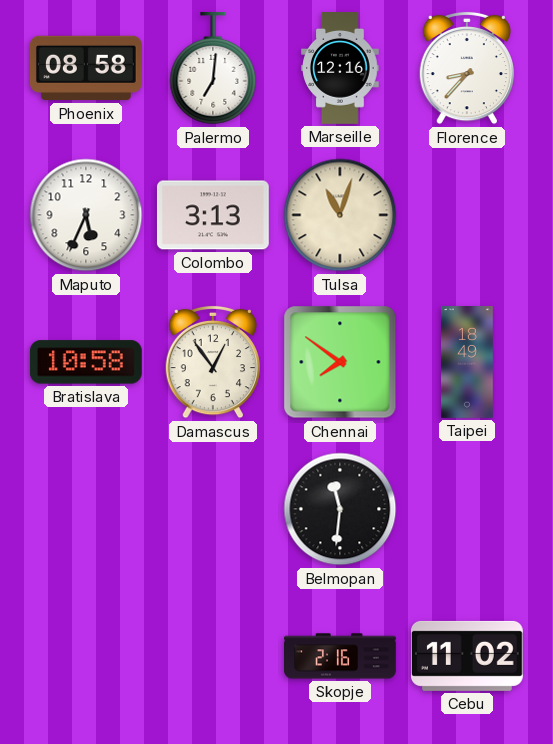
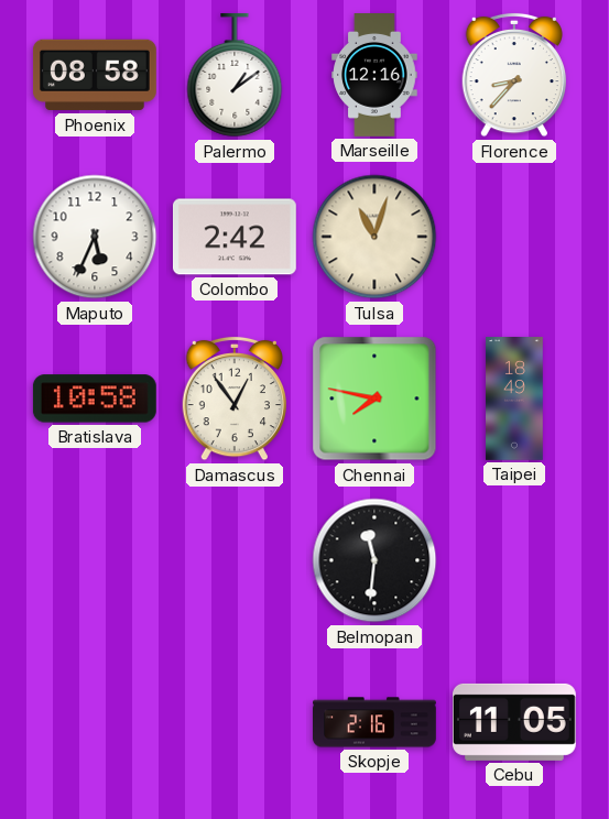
Palermo: 7:01 -> 1:09 (235, 75)
Colombo: 3:13 -> 2:42 (235, 237)
Chennai: 7:51 -> 7:47 (374, 398)
Cebu: 11:02 -> 11:05 (514, 722)
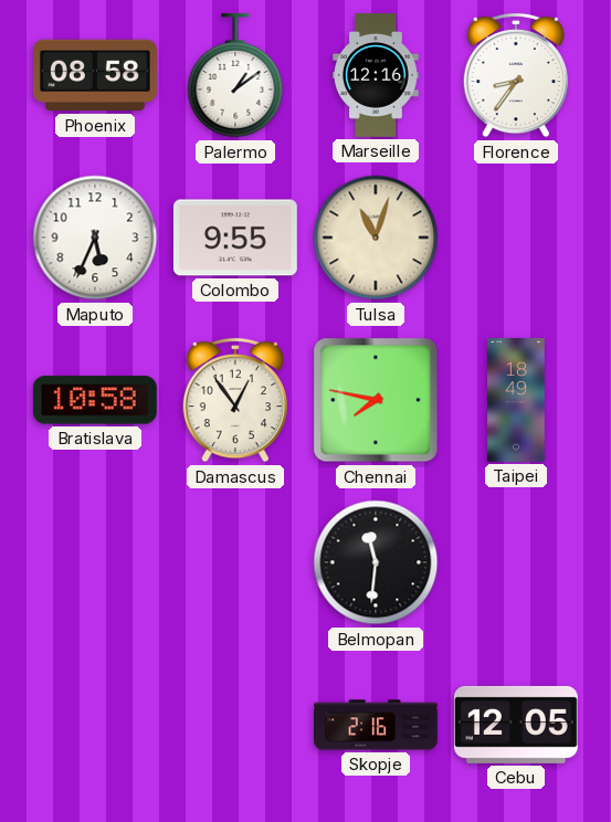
Florence: 8:37 -> 8:36 (515, 75)
Colombo: 2:42 -> 9:55 (235, 238)
Cebu: 11:05 -> 12:05 (516, 725)
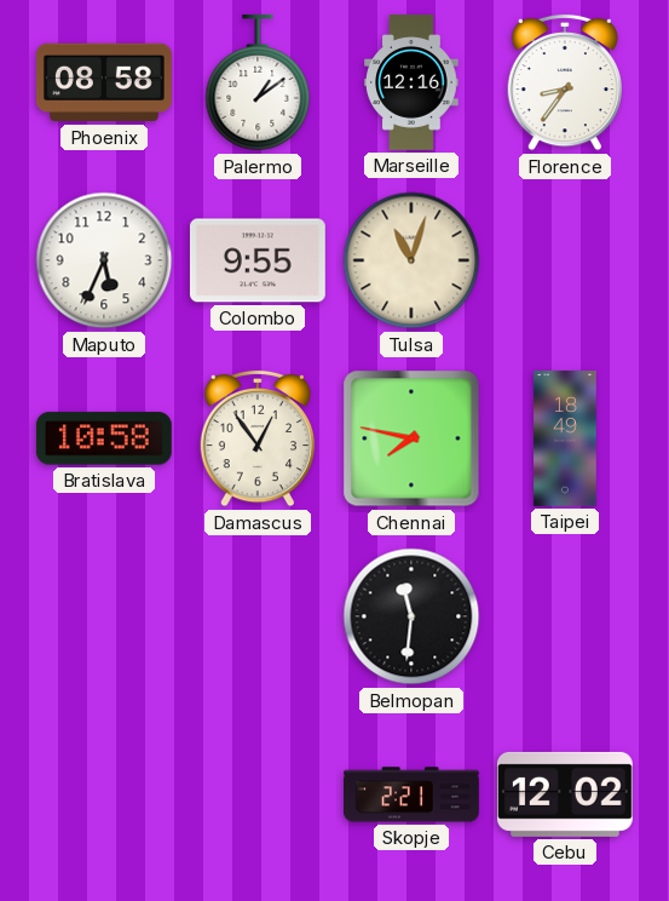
Skopje: 2:16 -> 2:21 (413, 794)
Cebu: 12:05 -> 12:02 (565, 794)
